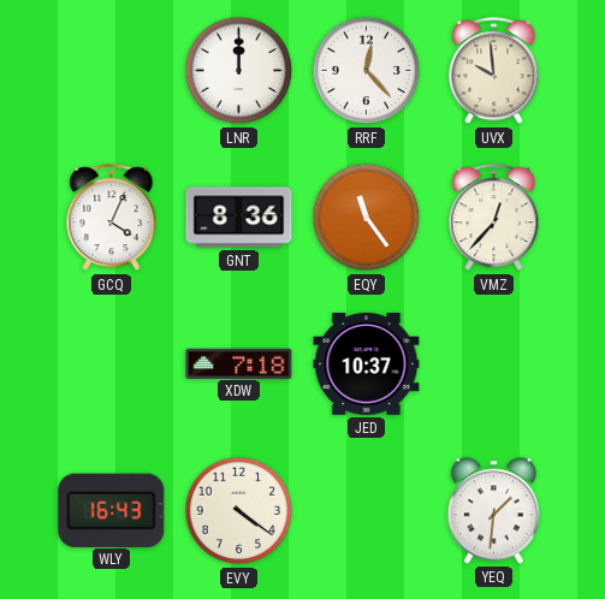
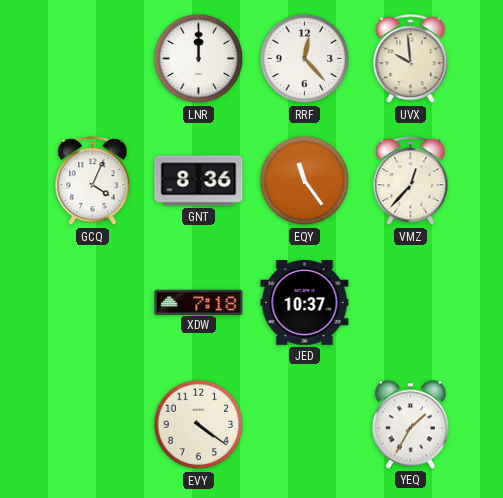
WLY: 16:43 -> none (112, 510)
YEQ: 1:31 -> 1:35 (410, 425)
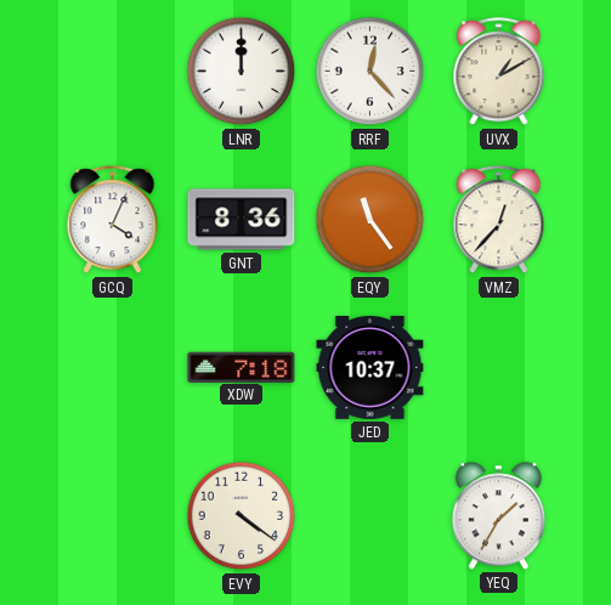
UVX: 9:59 -> 1:10 (499, 72)
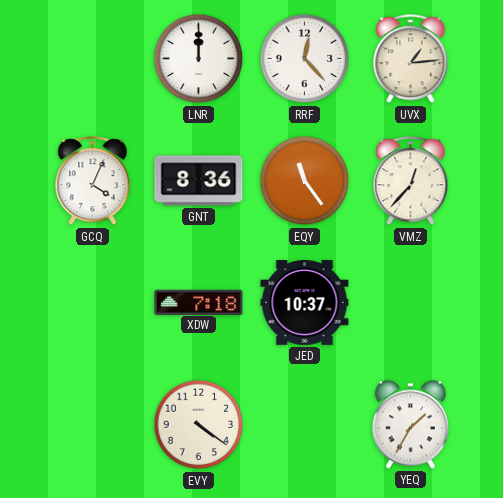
UVX: 1:10 -> 1:14 (411, 59)
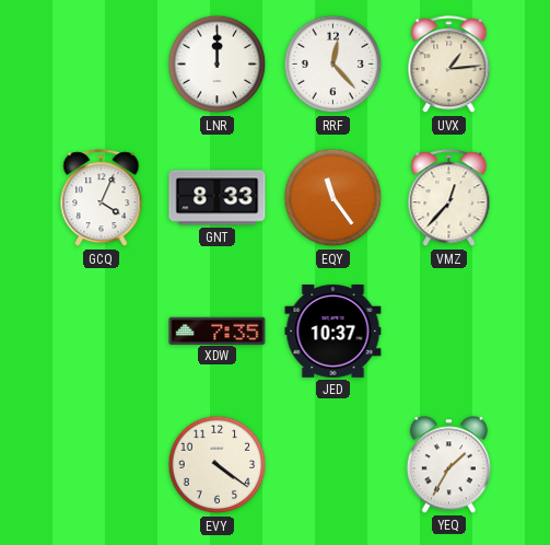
GNT: 8:36 -> 8:33 (218, 198)
XDW: 7:18 -> 7:35 (218, 331)
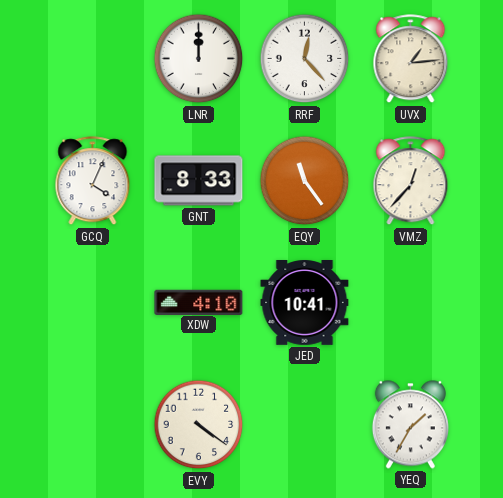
XDW: 7:35 -> 4:10 (199, 302)
JED: 10:37 -> 10:41 (305, 303)
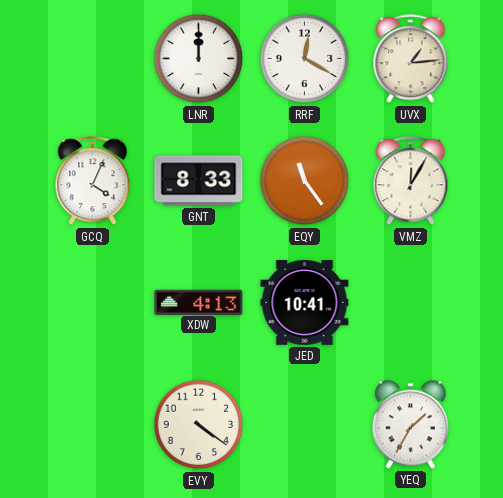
RRF: 12:23 -> 12:20 (305, 59)
VMZ: 12:37 -> 12:05 (411, 181)
XDW: 4:10 -> 4:13 (199, 302)
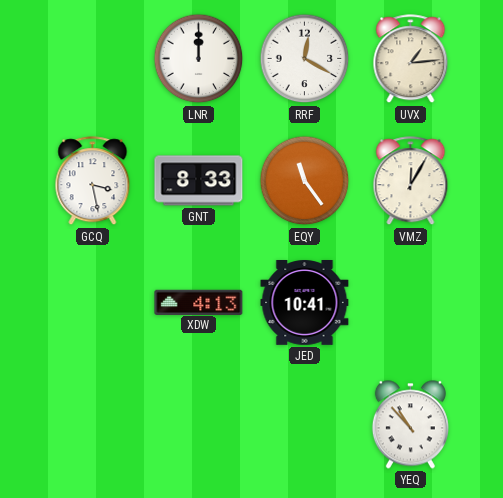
GCQ: 4:04 -> 3:28 (93, 181)
EVY: 4:21 -> none (199, 425)
YEQ: 1:35 -> 10:53 (410, 425)
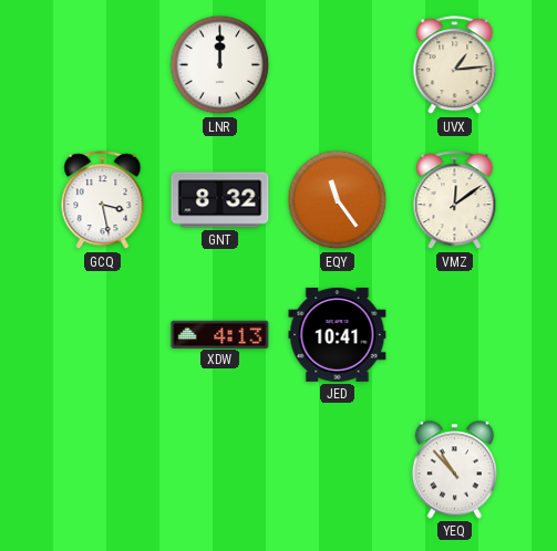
RRF: 12:20 -> none (305, 59)
GNT: 8:33 -> 8:32 (220, 200)
VMZ: 12:05 -> 12:09 (455, 200)
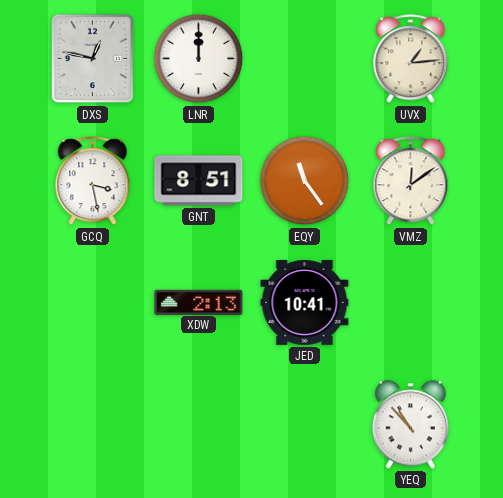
DXS: none -> 12:47 (93, 59)
GNT: 8:32 -> 8:51 (199, 181)
XDW: 4:13 -> 2:13 (199, 302)
